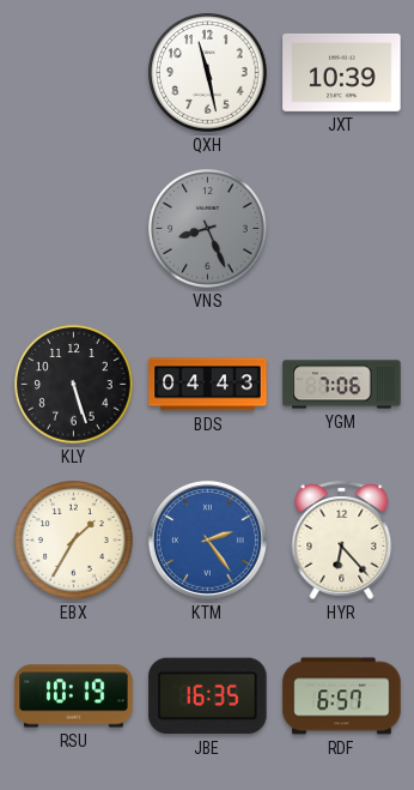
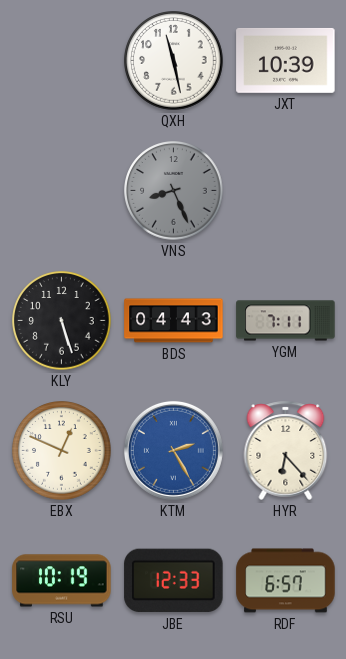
YGM: 7:06 -> 7:11 (286, 321)
EBX: 1:35 -> 12:49 (62, 451)
KTM: 2:24 -> 2:25 (173, 450)
JBE: 16:35 -> 12:33 (174, 581)
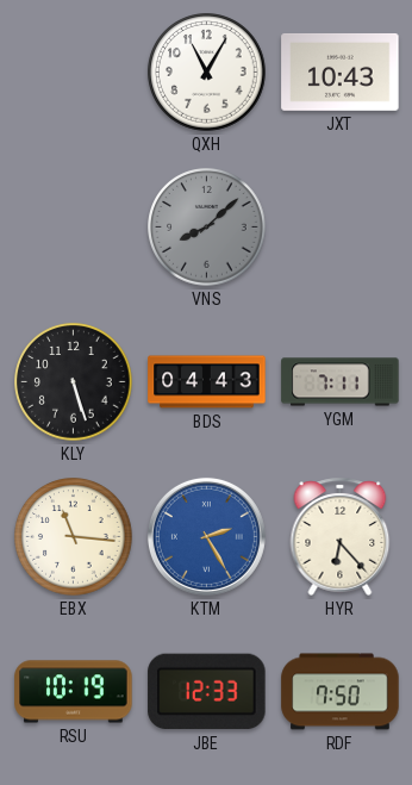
QXH: 11:28 -> 11:05 (207, 73)
JXT: 10:39 -> 10:43 (341, 71)
VNS: 8:26 -> 8:08 (207, 228)
EBX: 12:49 -> 11:16 (74, 537)
RDF: 6:57 -> 7:50 (341, 692)
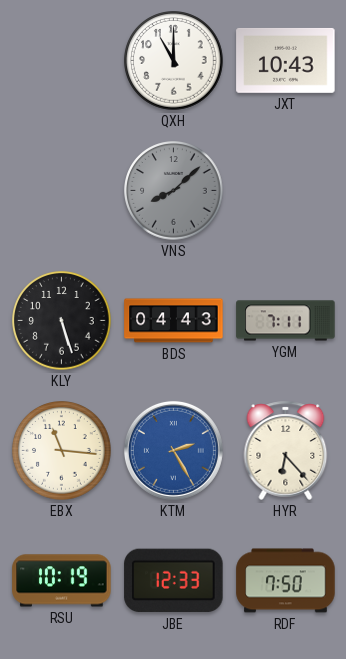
QXH: 11:05 -> 11:00 (174, 61)
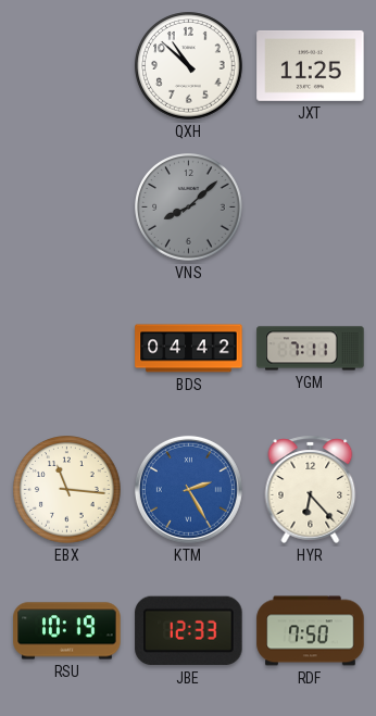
QXH: 11:00 -> 10:52 (189, 66)
JXT: 10:43 -> 11:25 (311, 65)
KLY: 5:27 -> none (62, 321)
BDS: 04:43 -> 04:42 (189, 349)
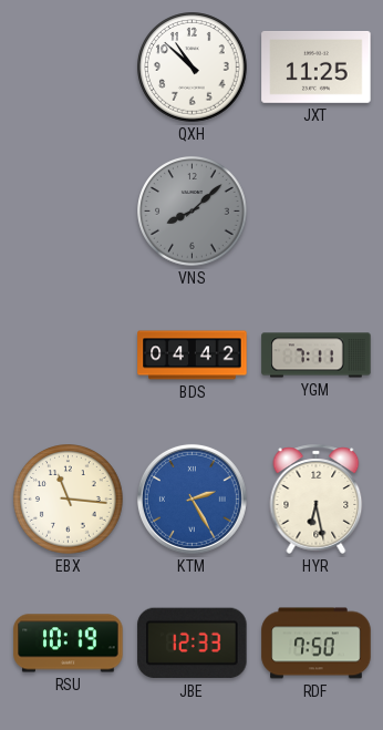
HYR: 6:23 -> 6:28 (317, 498)
